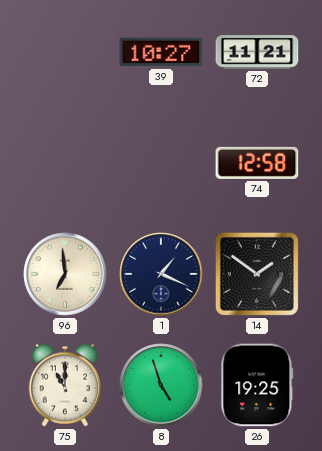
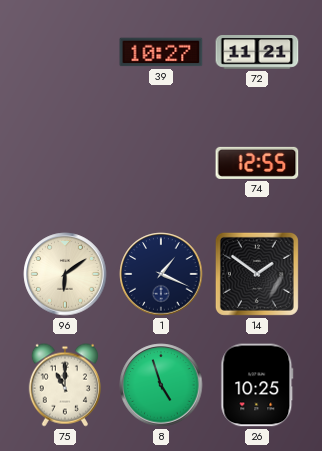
74: 12:58 -> 12:55 (257, 163)
96: 6:59 -> 6:09 (65, 274)
26: 19:25 -> 10:25 (257, 385)
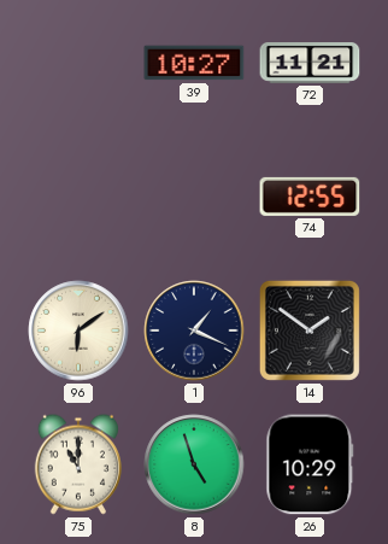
26: 10:25 -> 10:29 (310, 464)
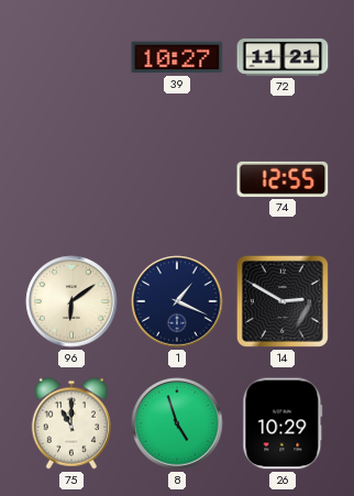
14: 1:51 -> 2:50 (283, 301)
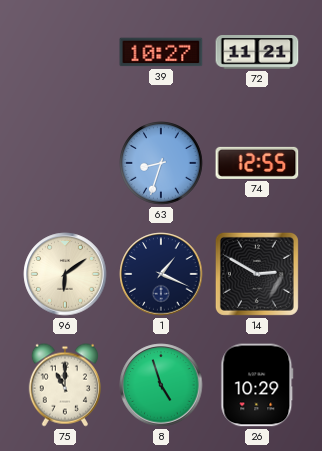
63: none -> 8:33 (161, 163)
